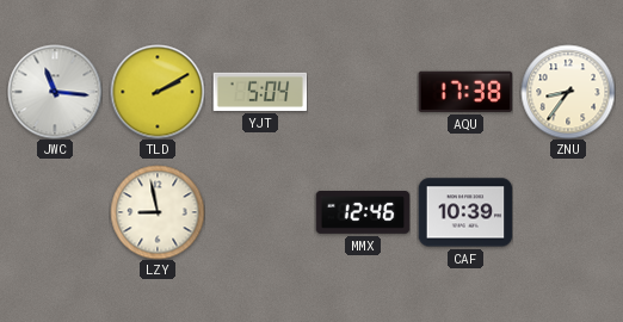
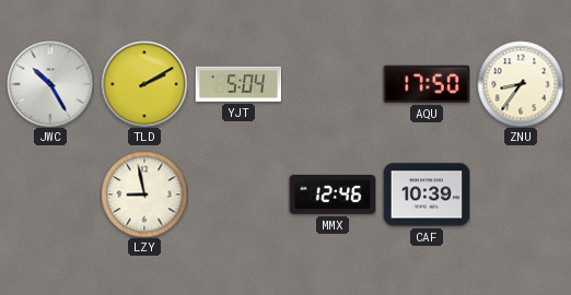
JWC: 11:16 -> 10:25 (50, 84)
AQU: 17:38 -> 17:50 (427, 84)
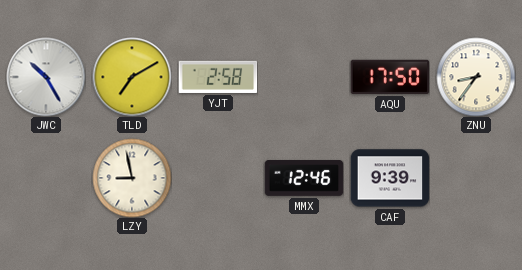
TLD: 2:10 -> 7:10 (132, 77)
YJT: 5:04 -> 2:58 (218, 77)
CAF: 10:39 -> 9:39 (390, 178)
